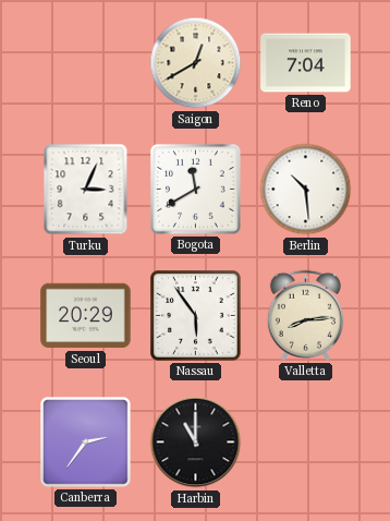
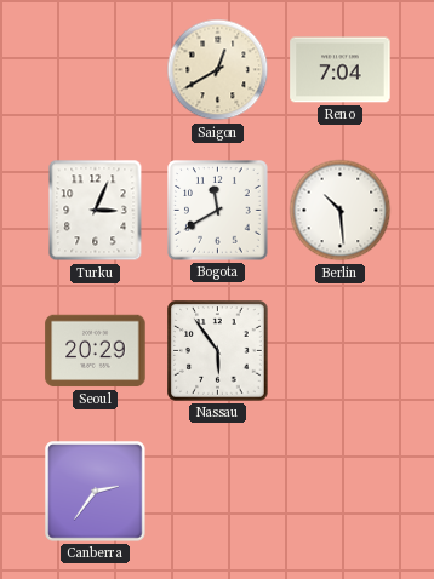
Valletta: 8:14 -> none (305, 315)
Harbin: 11:00 -> none (196, 443)
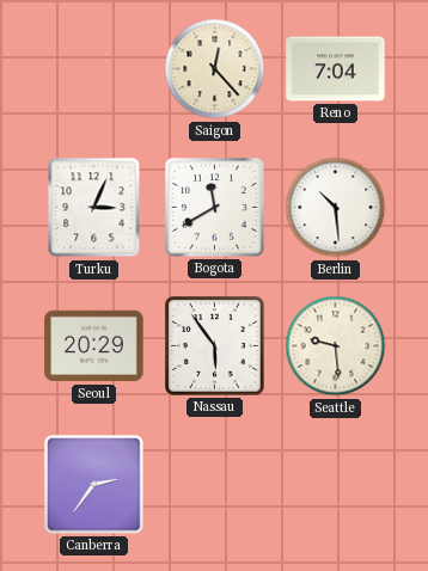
Saigon: 12:40 -> 12:23 (215, 69)
Seattle: none -> 9:29 (336, 346)
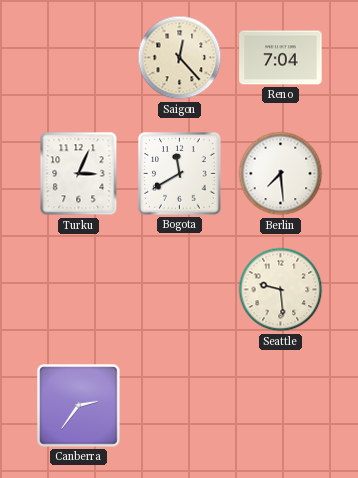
Berlin: 10:29 -> 7:29 (281, 174)
Seoul: 20:29 -> none (94, 346)
Nassau: 5:54 -> none (215, 346)
